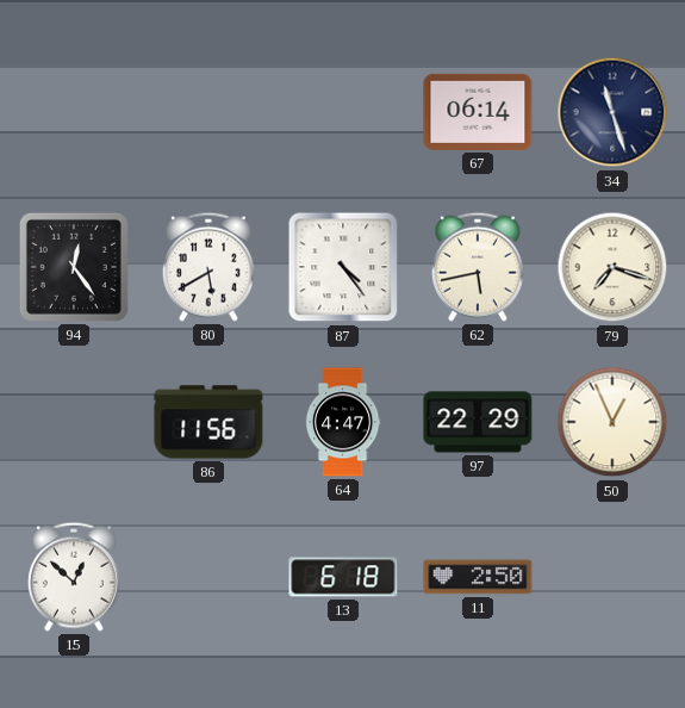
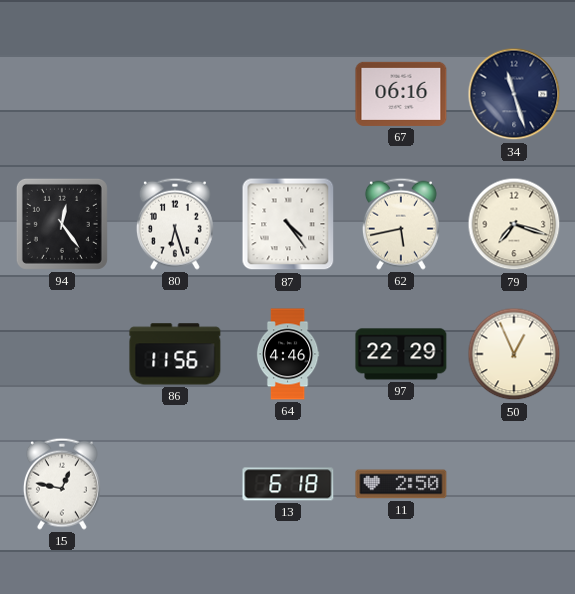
67: 06:14 -> 06:16 (401, 94)
80: 5:40 -> 6:27 (175, 224)
64: 4:47 -> 4:46 (288, 354)
15: 12:52 -> 12:47 (62, 484)
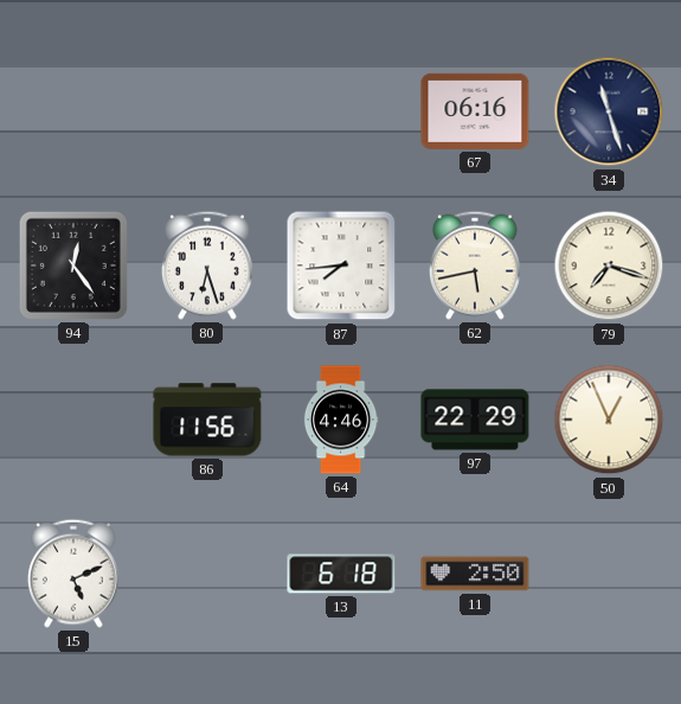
87: 4:24 -> 7:44 (341, 265)
15: 12:47 -> 5:11 (73, 574)
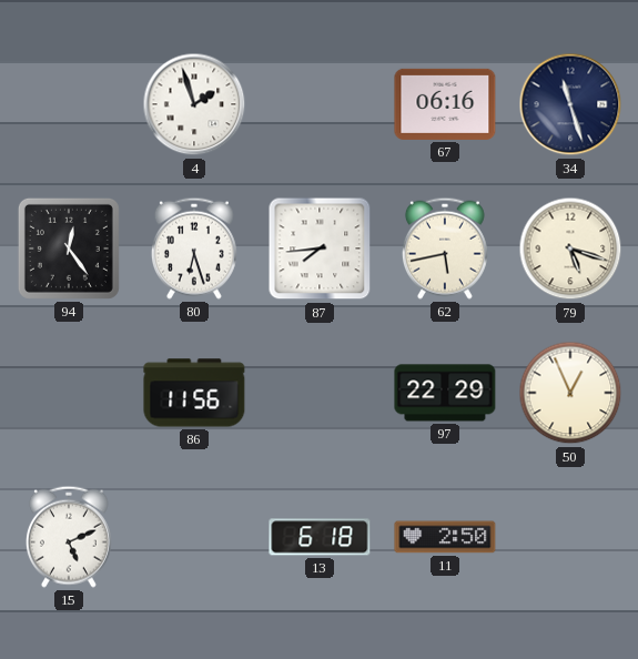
4: none -> 1:57 (194, 104)
79: 7:18 -> 5:18 (570, 249)
64: 4:46 -> none (341, 420)
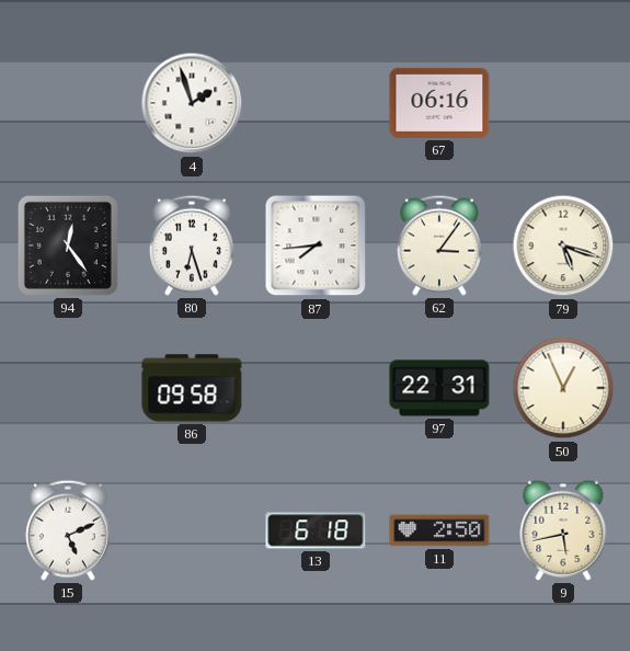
34: 11:27 -> none (570, 104)
62: 5:43 -> 3:06 (439, 245)
86: 11:56 -> 09:58 (192, 388)
97: 22:29 -> 22:31 (439, 388)
9: none -> 5:43 (563, 530)
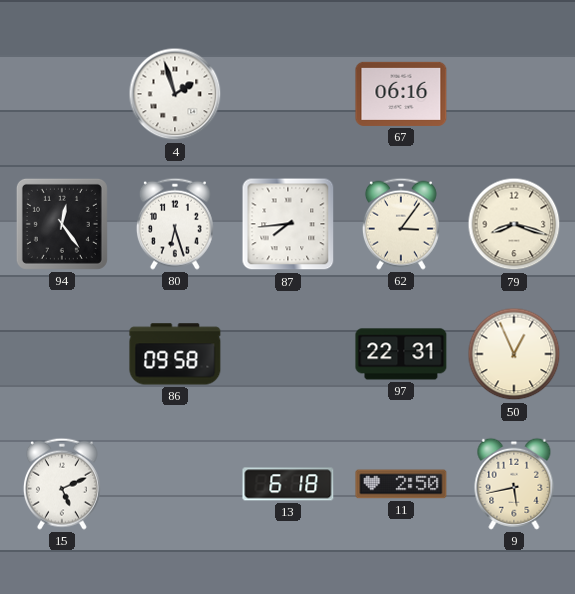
79: 5:18 -> 8:18 (514, 224)
